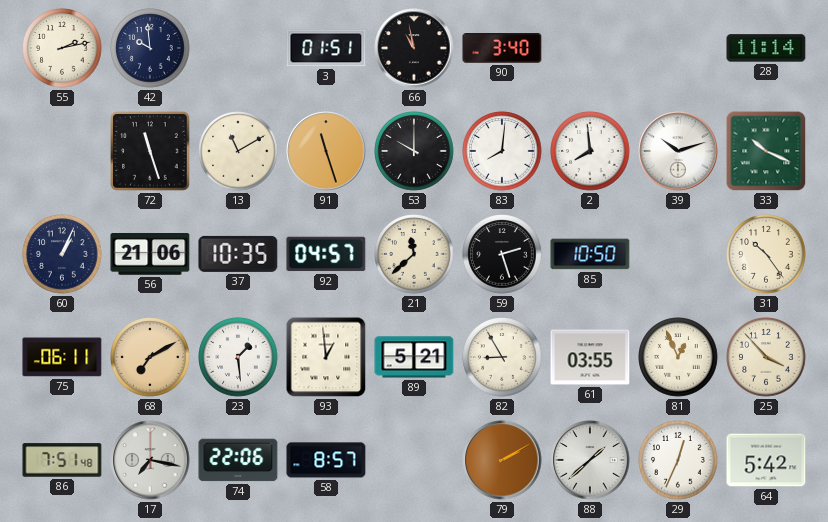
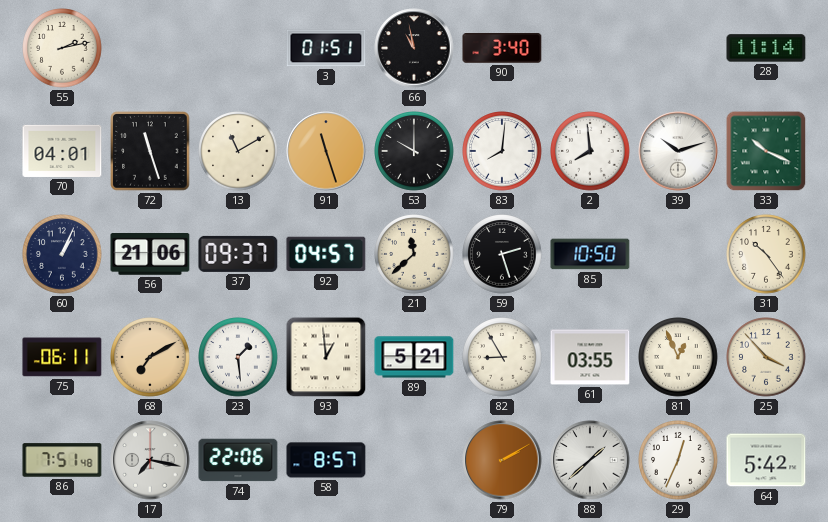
42: 9:59 -> none (150, 48)
70: none -> 04:01 (62, 151)
37: 10:35 -> 09:37 (238, 254)
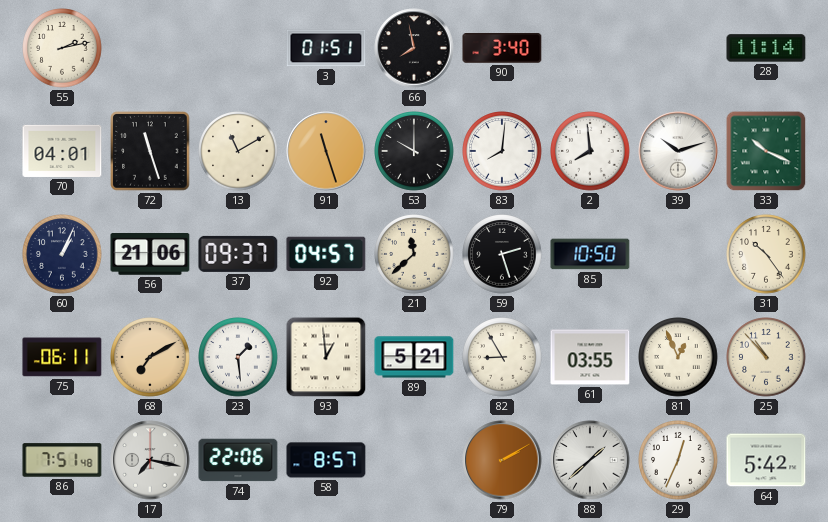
66: 10:58 -> 7:58 (414, 48)
25: 3:53 -> 10:53 (766, 357)
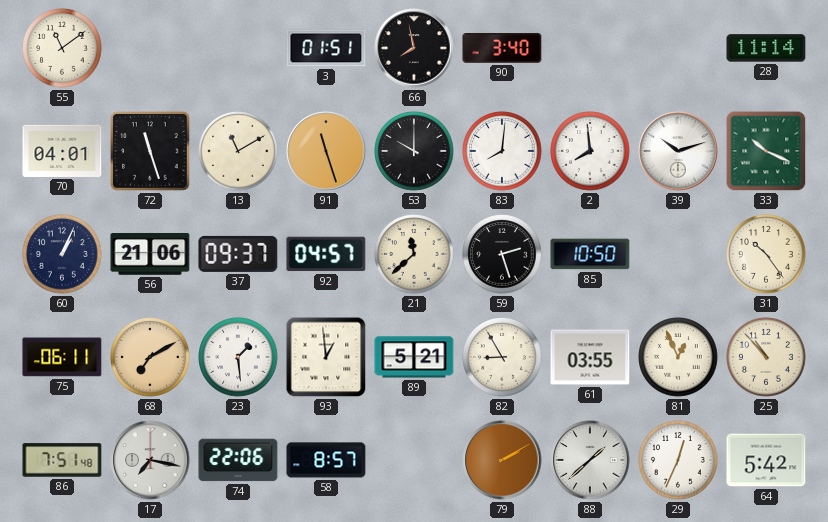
55: 2:13 -> 11:09 (62, 48)
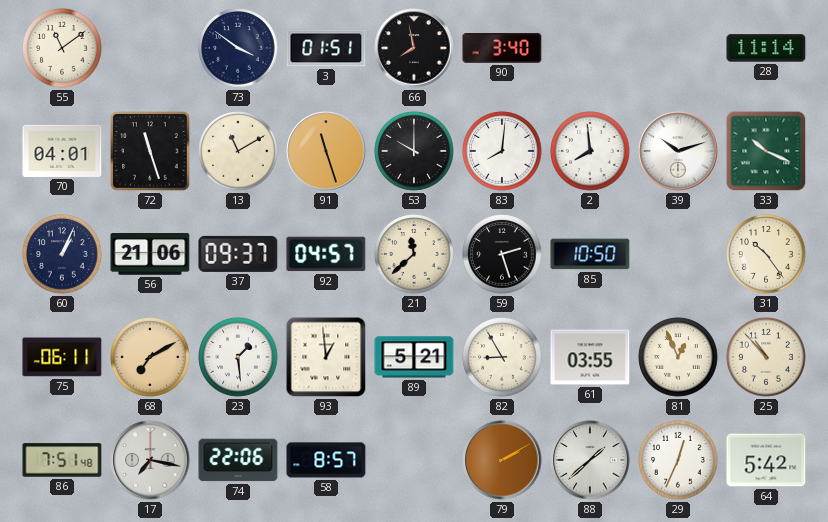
73: none -> 3:51 (238, 48)
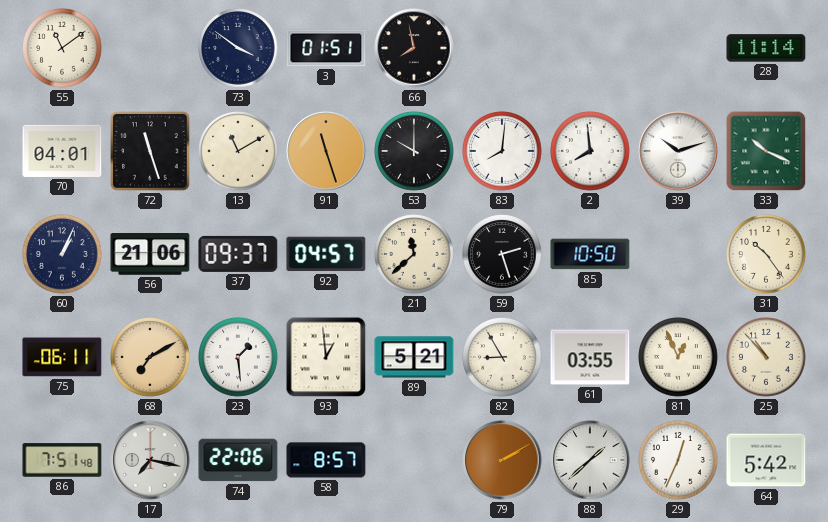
90: 3:40 -> none (502, 48)
